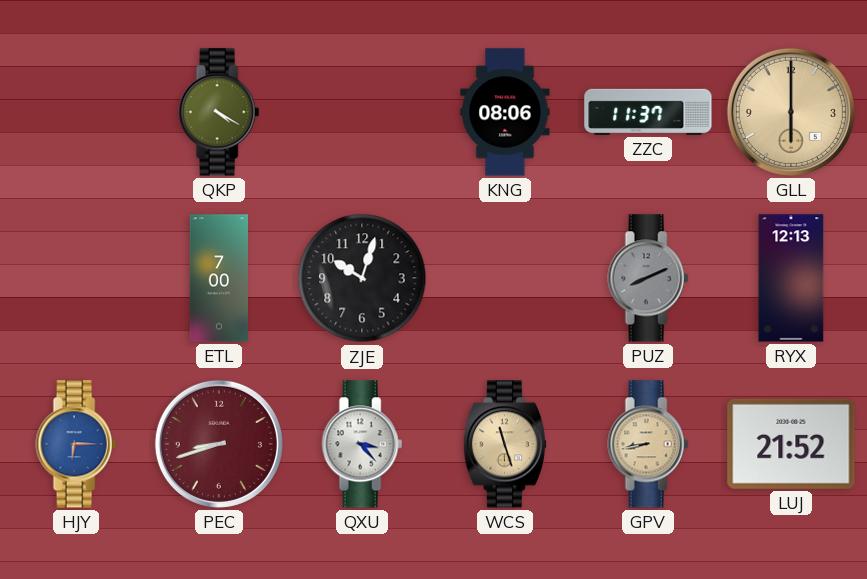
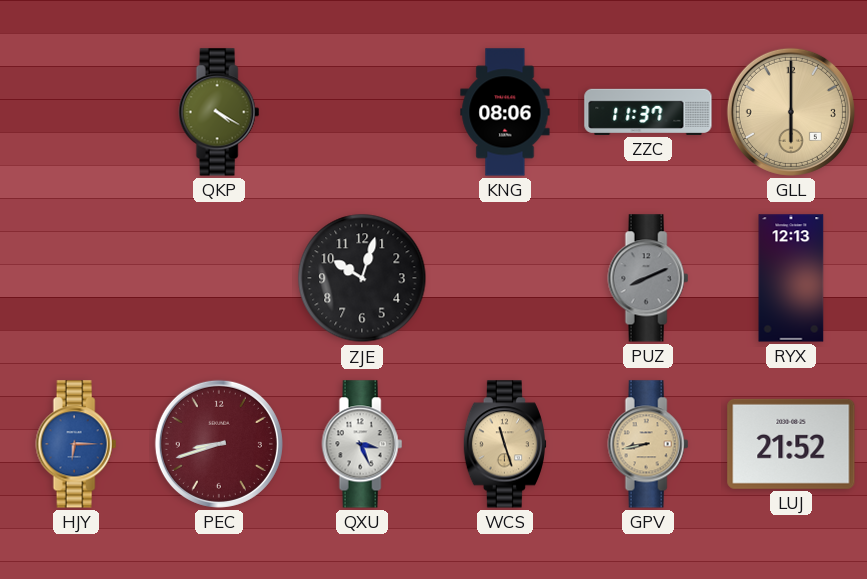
ETL: 7:00 -> none (219, 278)
QXU: 3:23 -> 3:26 (362, 444)
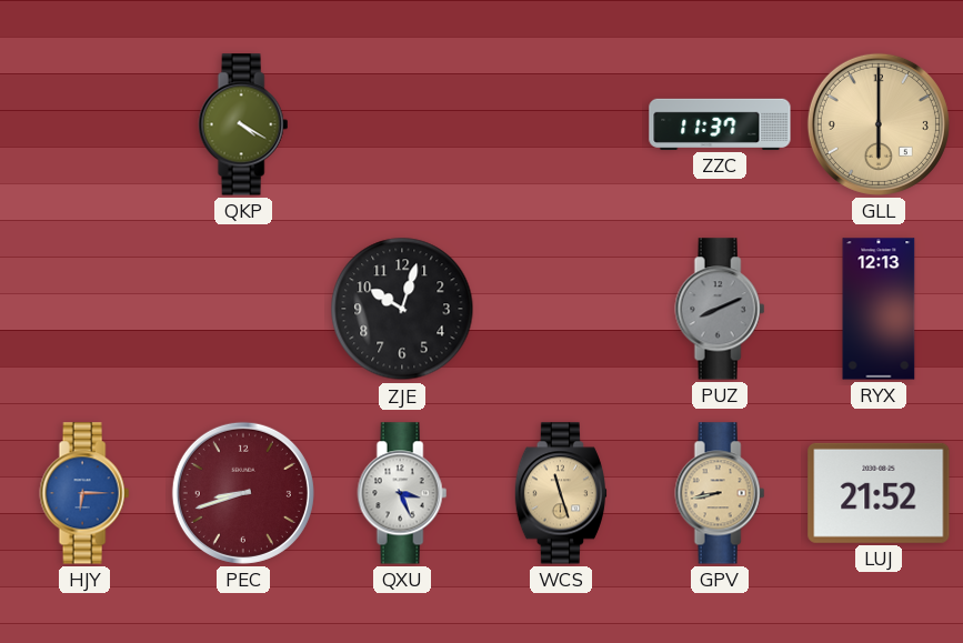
KNG: 08:06 -> none (505, 112)
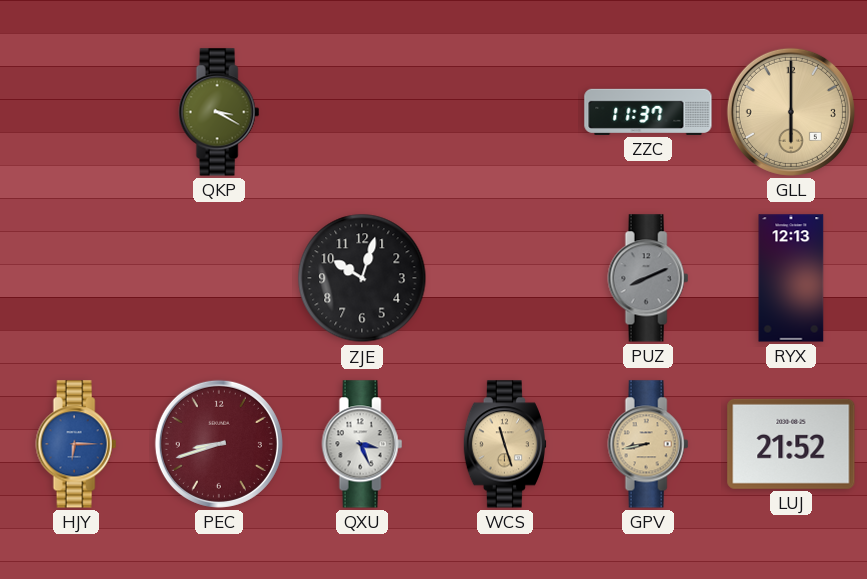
QKP: 4:20 -> 3:20 (219, 112)
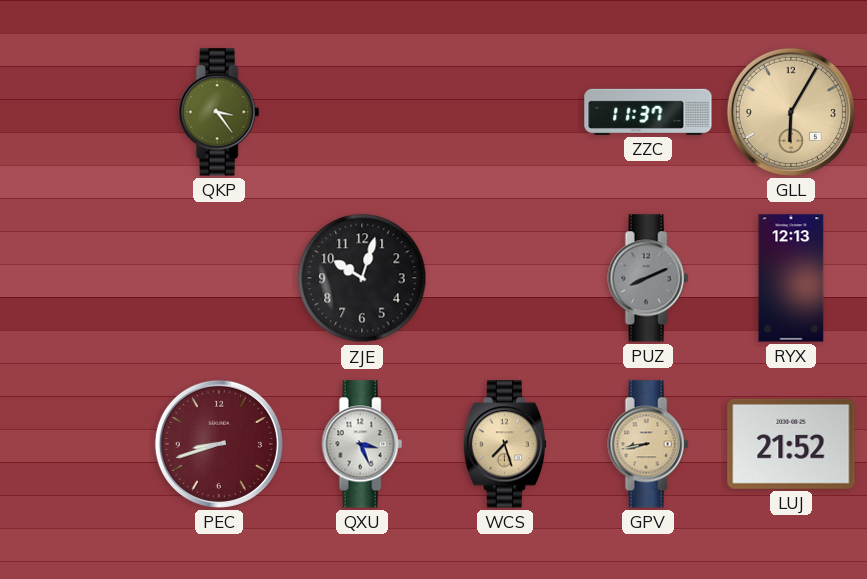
QKP: 3:20 -> 3:24 (219, 112)
GLL: 6:00 -> 6:05 (791, 112)
HJY: 6:15 -> none (76, 444)
WCS: 11:27 -> 7:27 (505, 444)
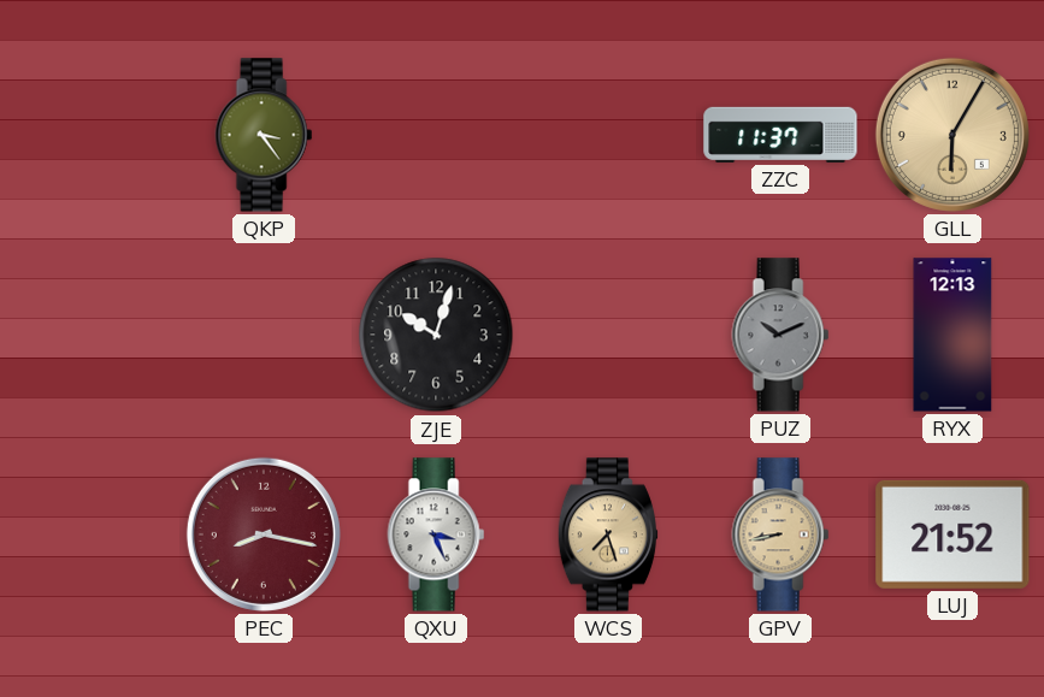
PUZ: 8:11 -> 10:11 (780, 335)
PEC: 8:42 -> 8:17 (264, 534)
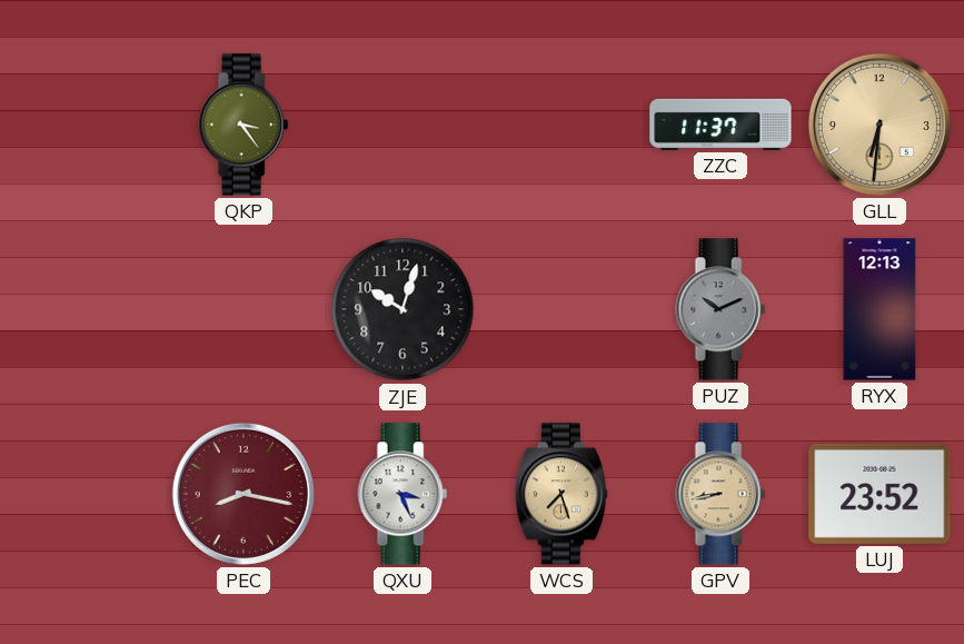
GLL: 6:05 -> 6:31 (879, 125)
LUJ: 21:52 -> 23:52 (879, 494)
